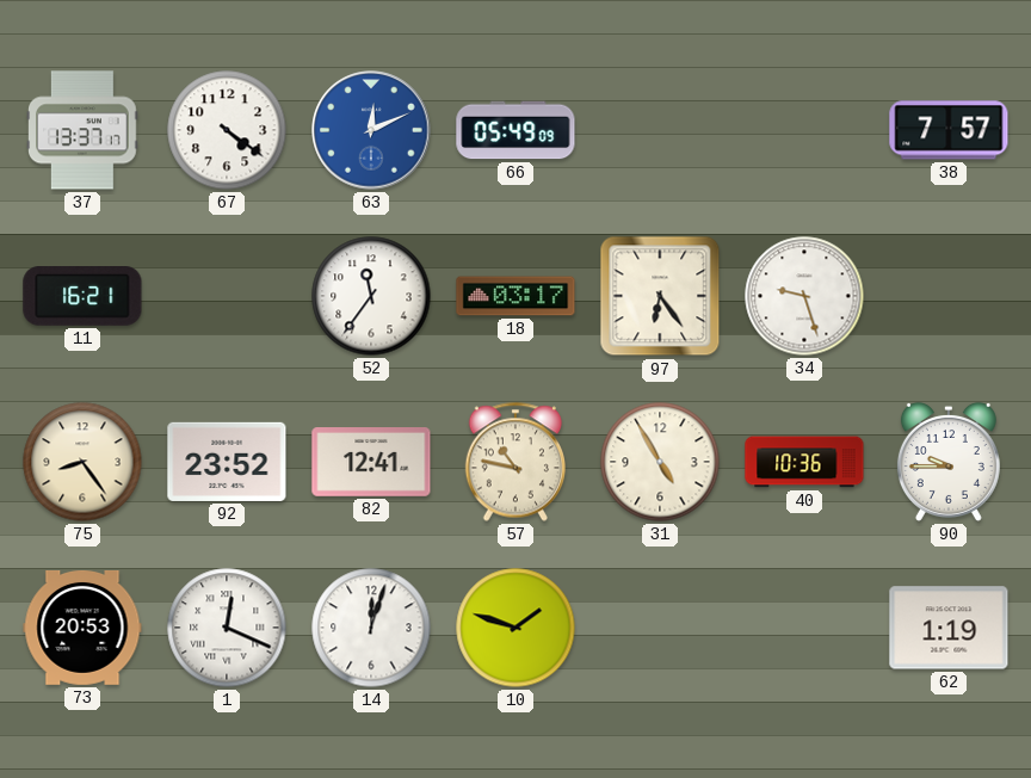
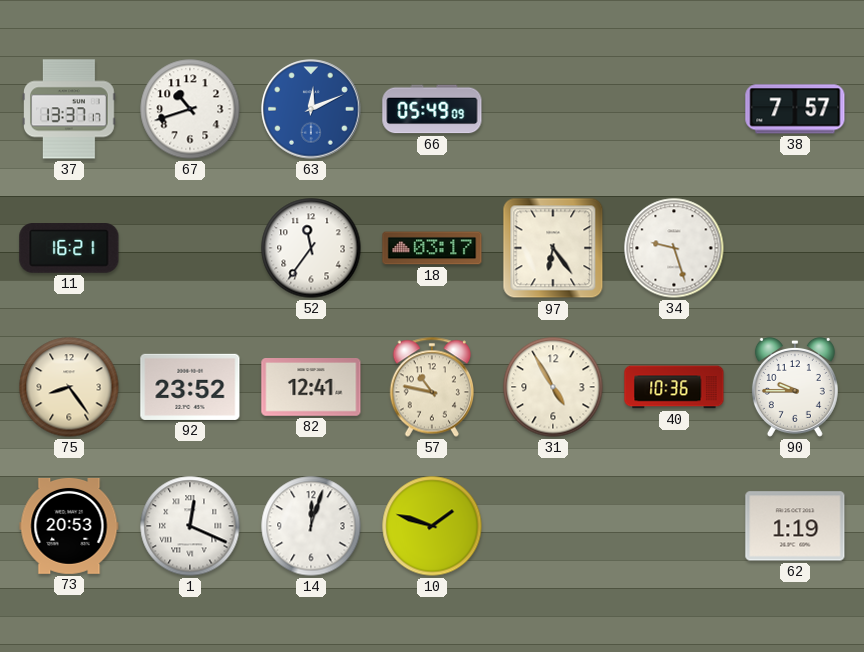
67: 4:21 -> 10:42 (190, 109)
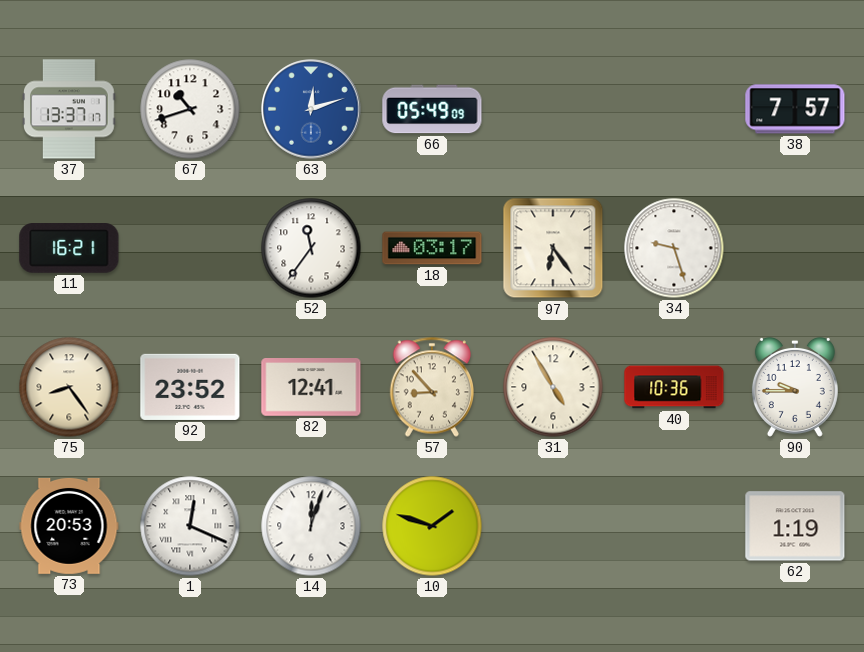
63: 12:11 -> 12:12 (311, 109)
57: 10:47 -> 8:53 (431, 387)
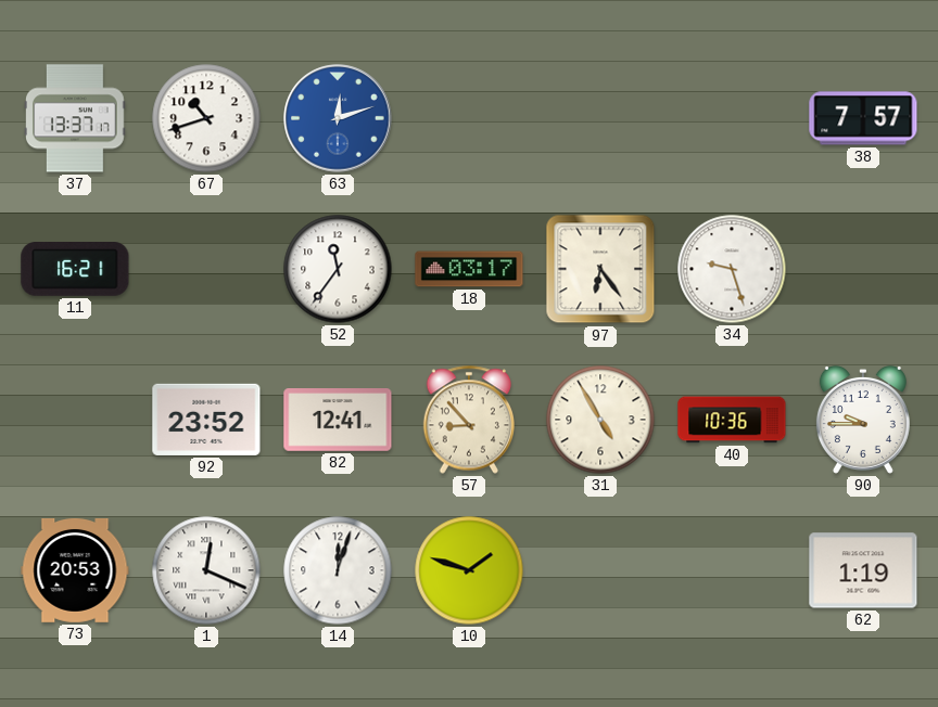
66: 05:49 -> none (432, 109)
75: 8:24 -> none (69, 387)
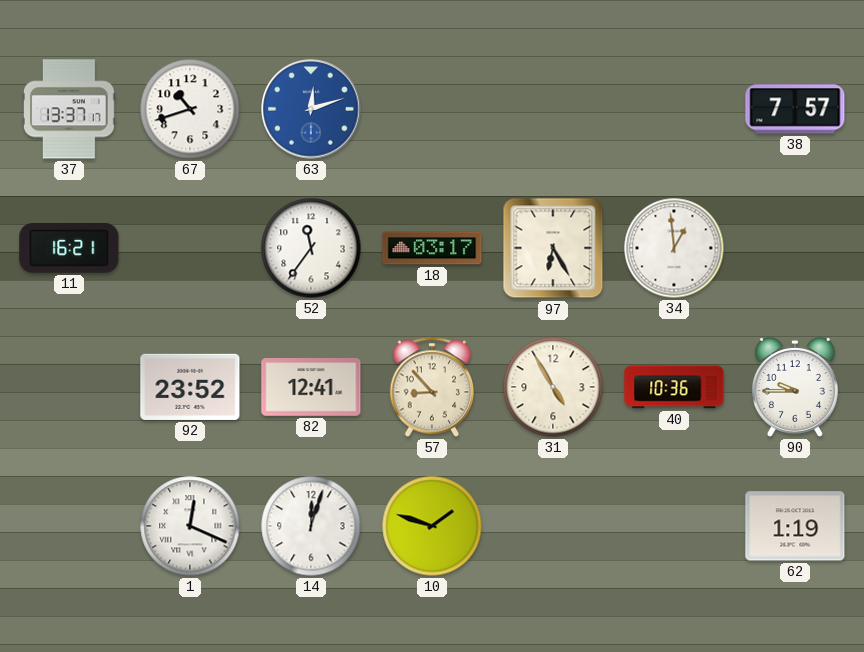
97: 6:24 -> 6:25 (553, 248)
34: 9:27 -> 12:59 (674, 248)
73: 20:53 -> none (75, 570)
